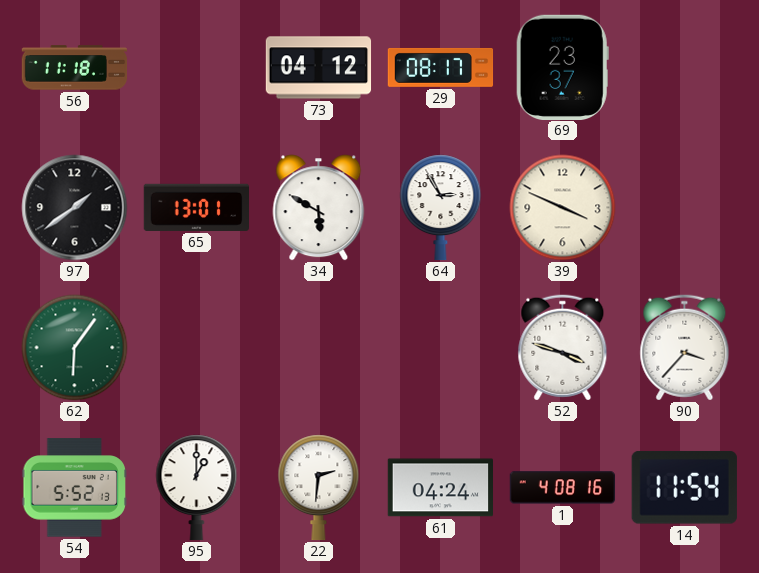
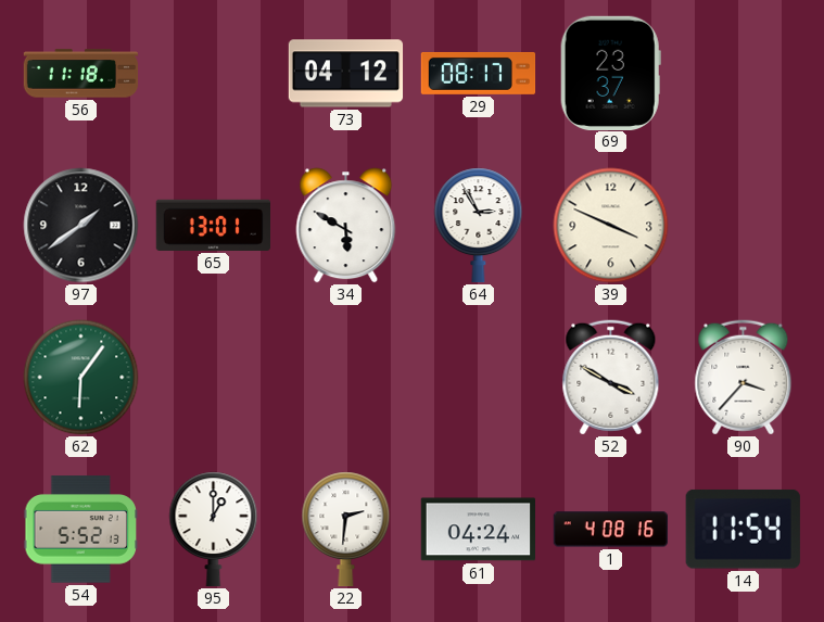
52: 3:48 -> 3:50 (611, 378)
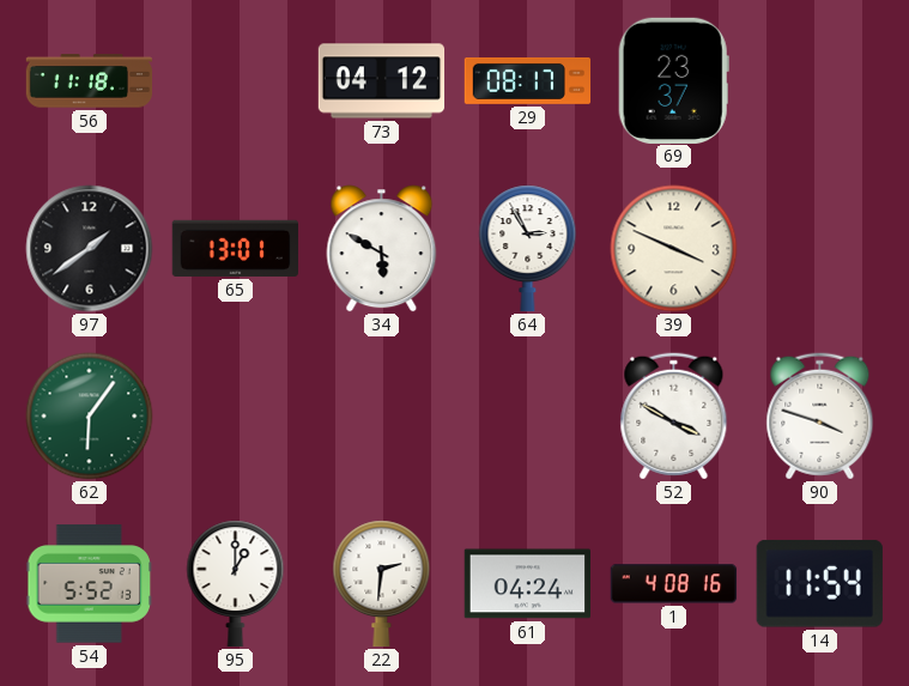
90: 3:37 -> 3:48 (820, 417)
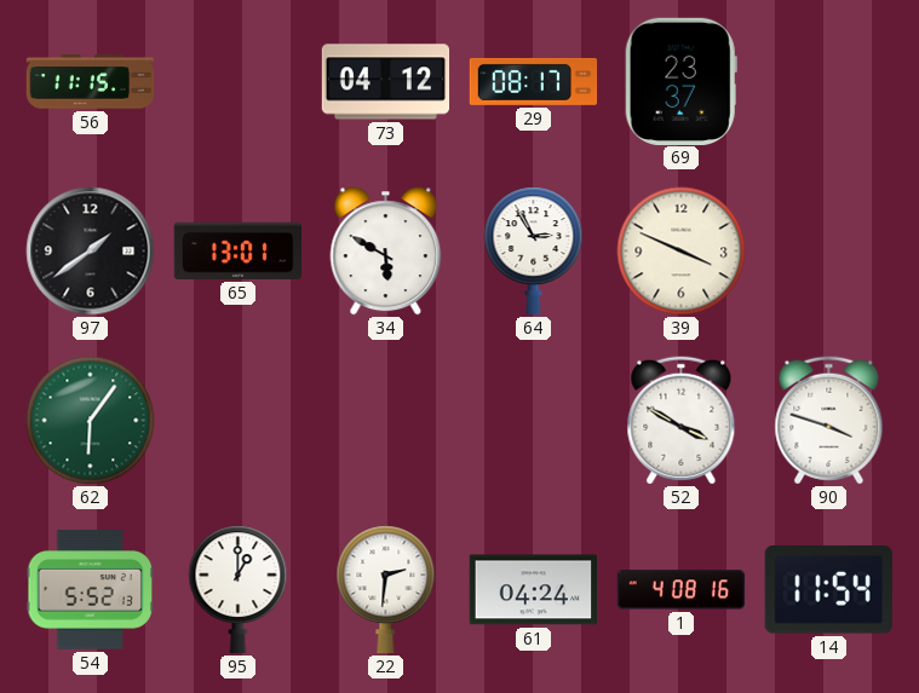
56: 11:18 -> 11:15 (91, 82)
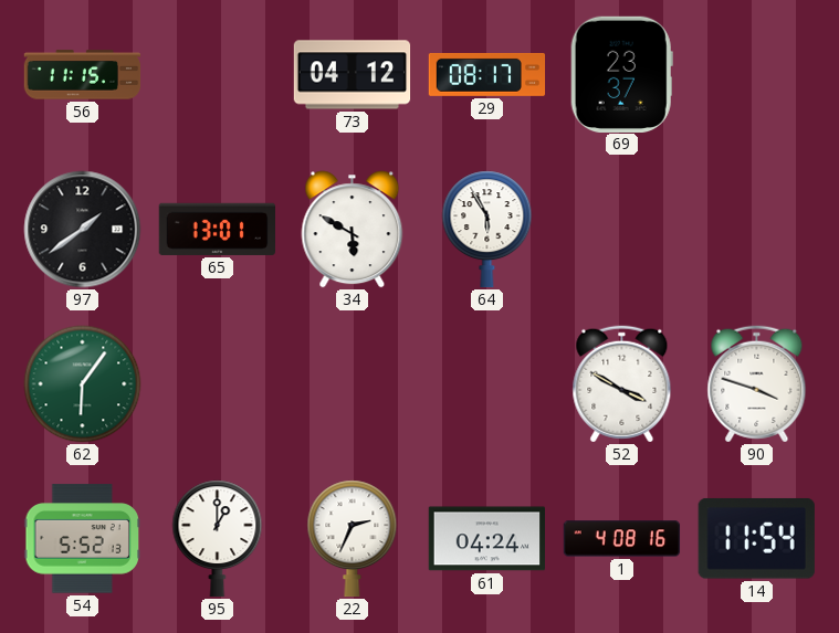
64: 2:55 -> 5:55 (487, 229)
39: 3:49 -> none (682, 252)
22: 2:31 -> 2:34 (353, 538)
